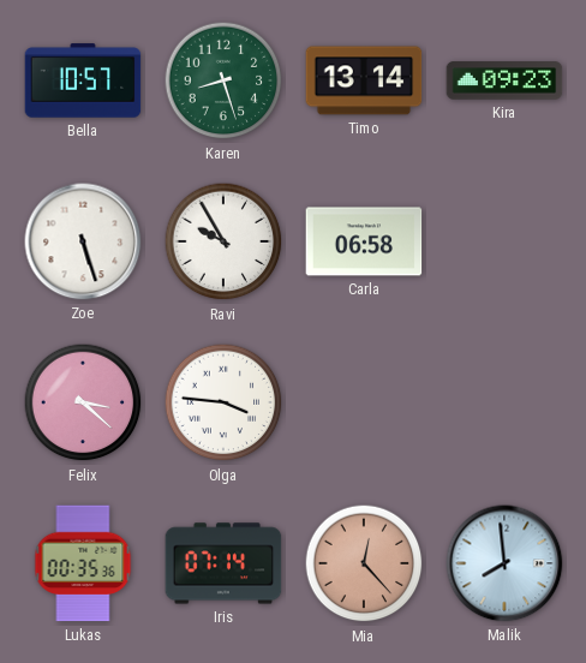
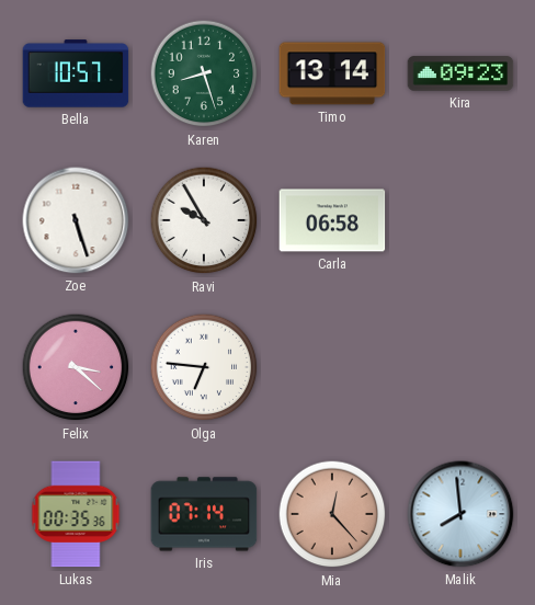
Olga: 3:46 -> 6:46 (204, 367)
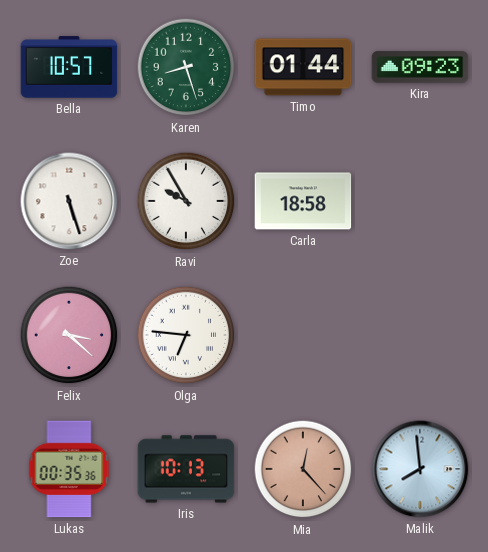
Timo: 13:14 -> 01:44 (303, 67)
Carla: 06:58 -> 18:58 (303, 201)
Iris: 07:14 -> 10:13 (186, 469)
